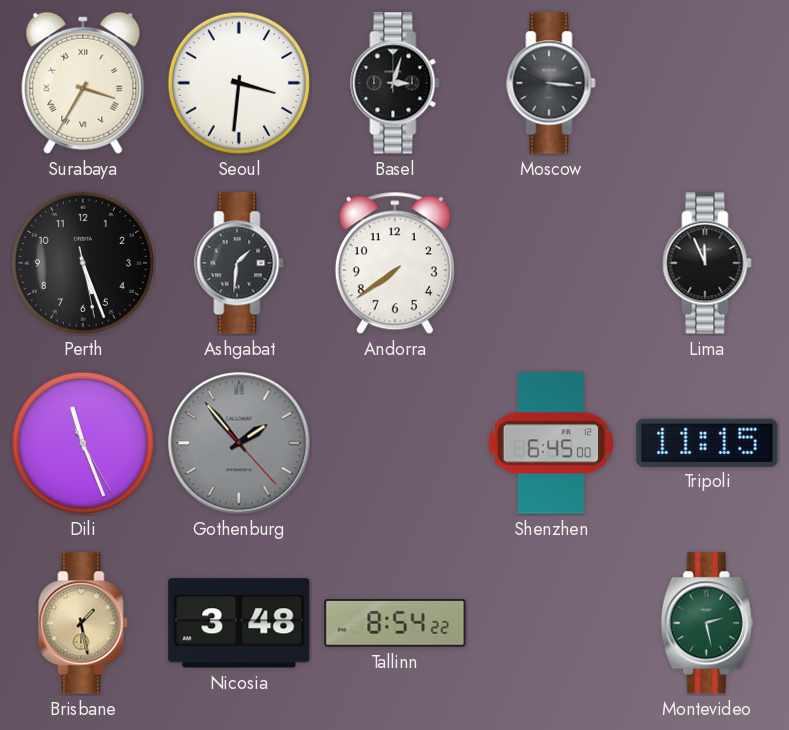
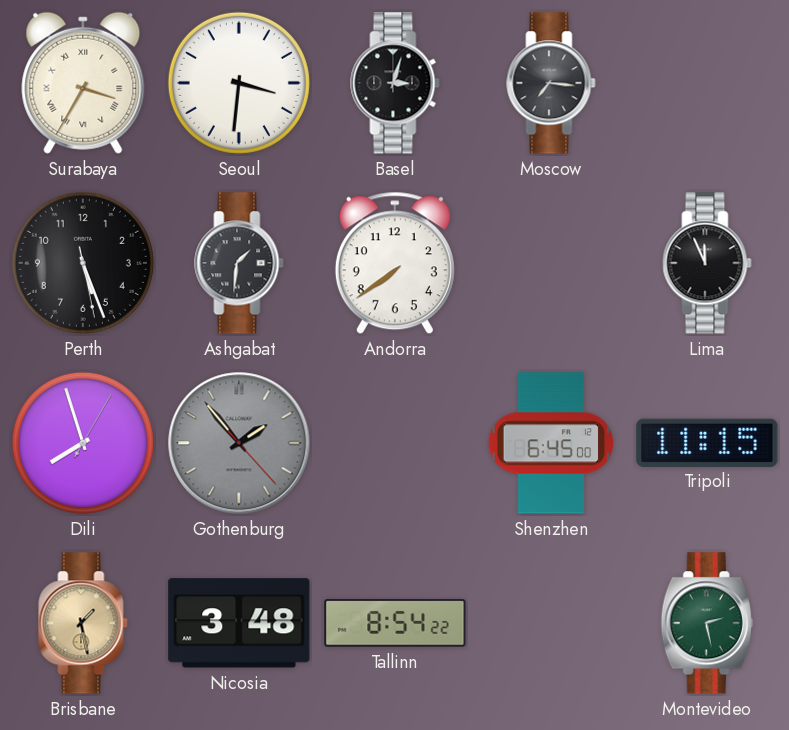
Moscow: 3:16 -> 7:16 (551, 83)
Dili: 11:26 -> 7:57 (83, 443)
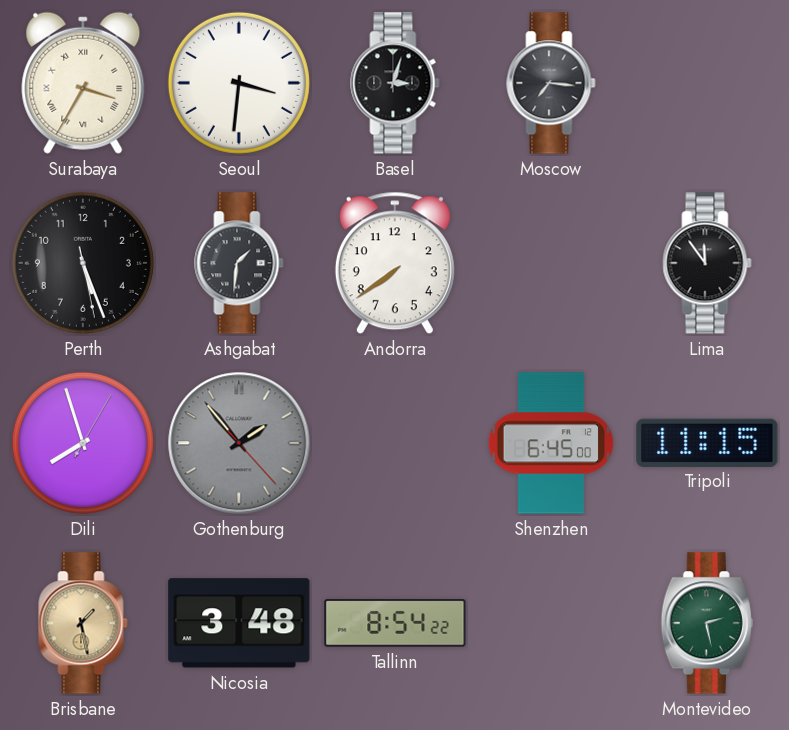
Lima: 11:56 -> 11:54 (707, 263)
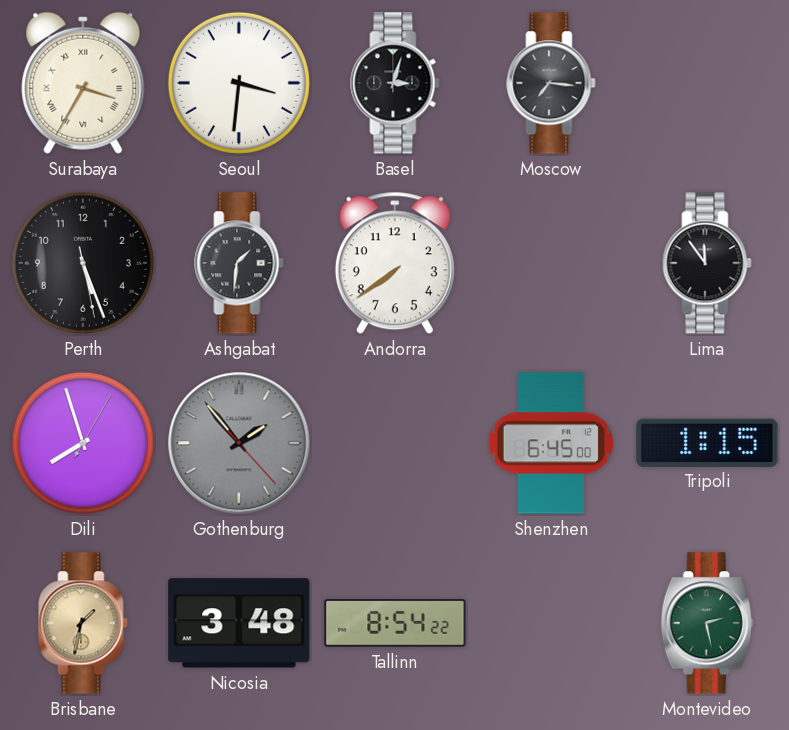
Tripoli: 11:15 -> 1:15 (707, 442)
Brisbane: 1:28 -> 1:32 (83, 623)
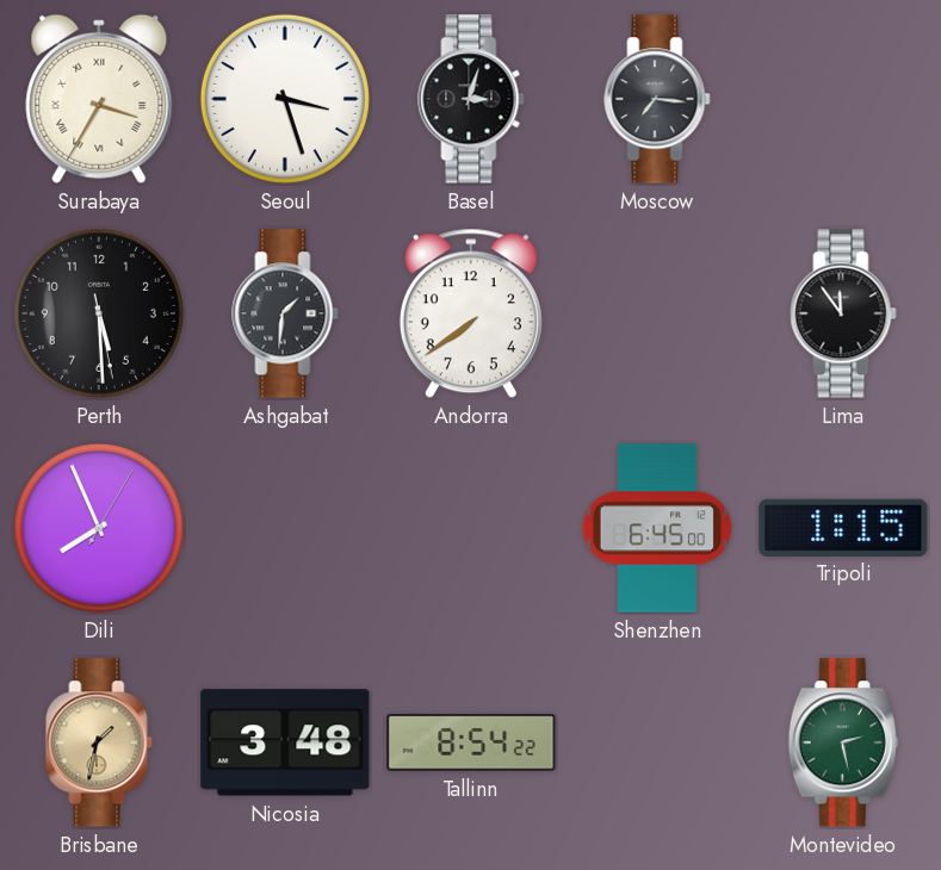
Seoul: 3:31 -> 3:27 (285, 99)
Perth: 5:26 -> 5:29 (99, 313)
Dili: 7:57 -> 7:56 (99, 528)
Gothenburg: 1:53 -> none (239, 443)
